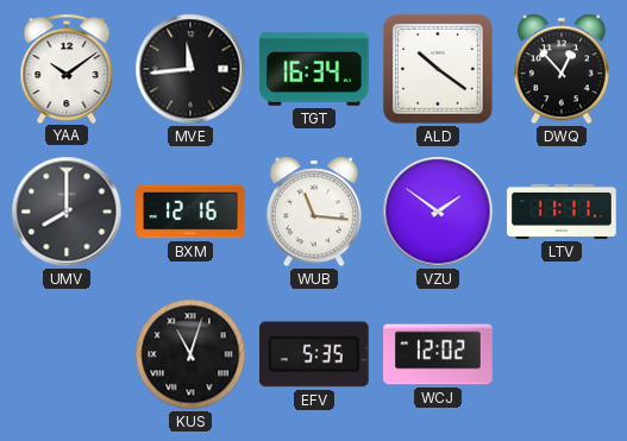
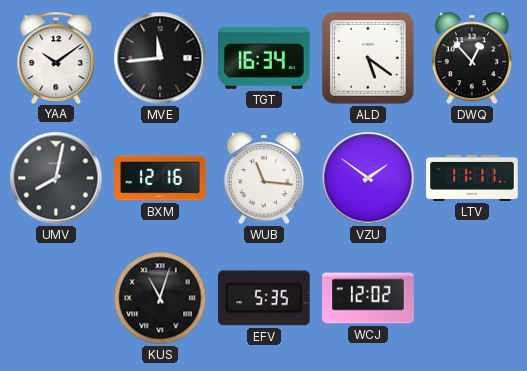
ALD: 10:21 -> 5:21 (368, 58)
UMV: 8:00 -> 8:02 (56, 178)
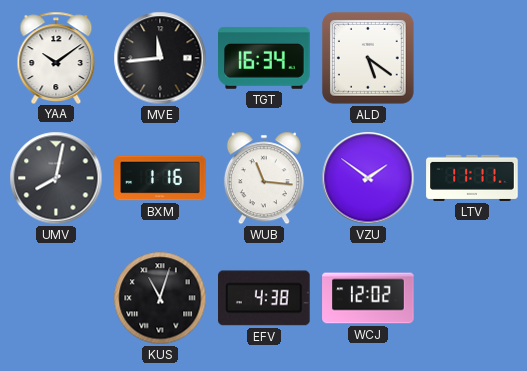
DWQ: 12:53 -> none (472, 58)
BXM: 12:16 -> 1:16 (160, 178)
EFV: 5:35 -> 4:38 (265, 298)
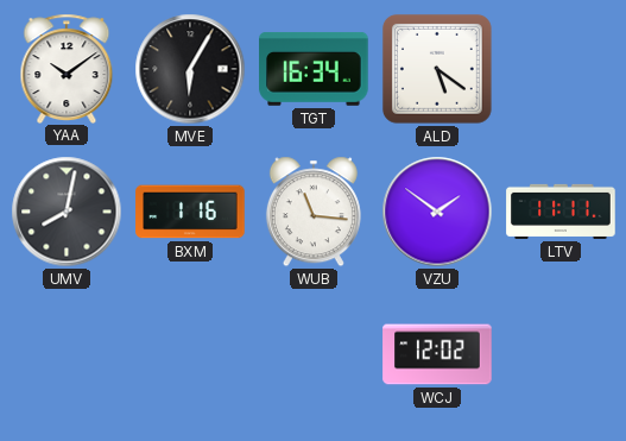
MVE: 11:44 -> 6:05 (190, 69)
KUS: 11:03 -> none (160, 298)
EFV: 4:38 -> none (265, 298)
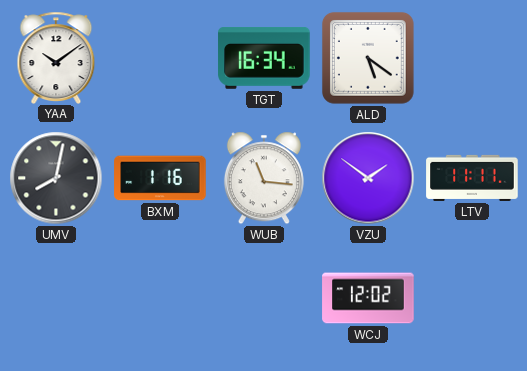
MVE: 6:05 -> none (190, 69)
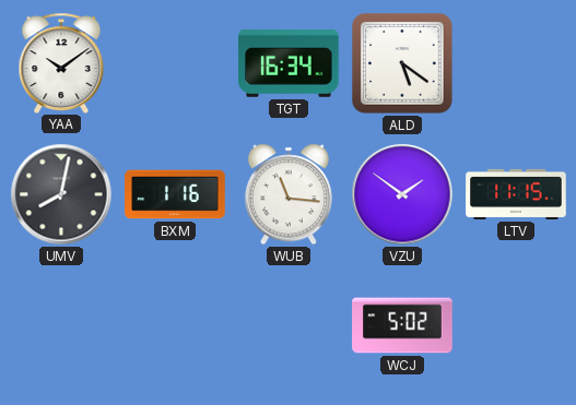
LTV: 11:11 -> 11:15 (516, 194)
WCJ: 12:02 -> 5:02 (402, 325)
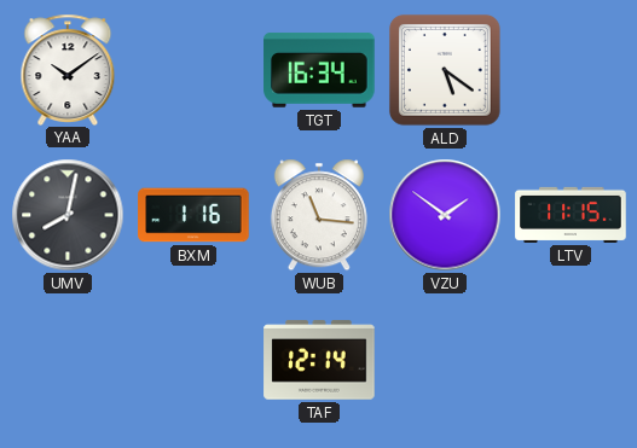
TAF: none -> 12:14 (319, 360)
WCJ: 5:02 -> none (402, 325)
